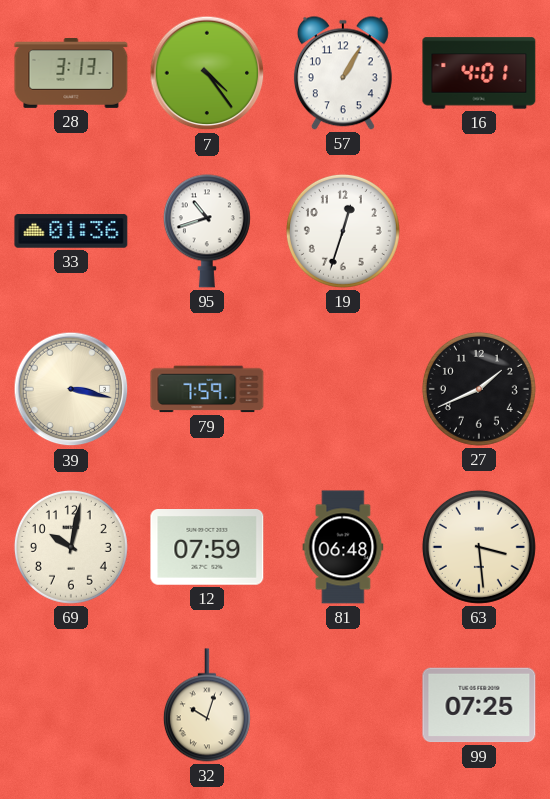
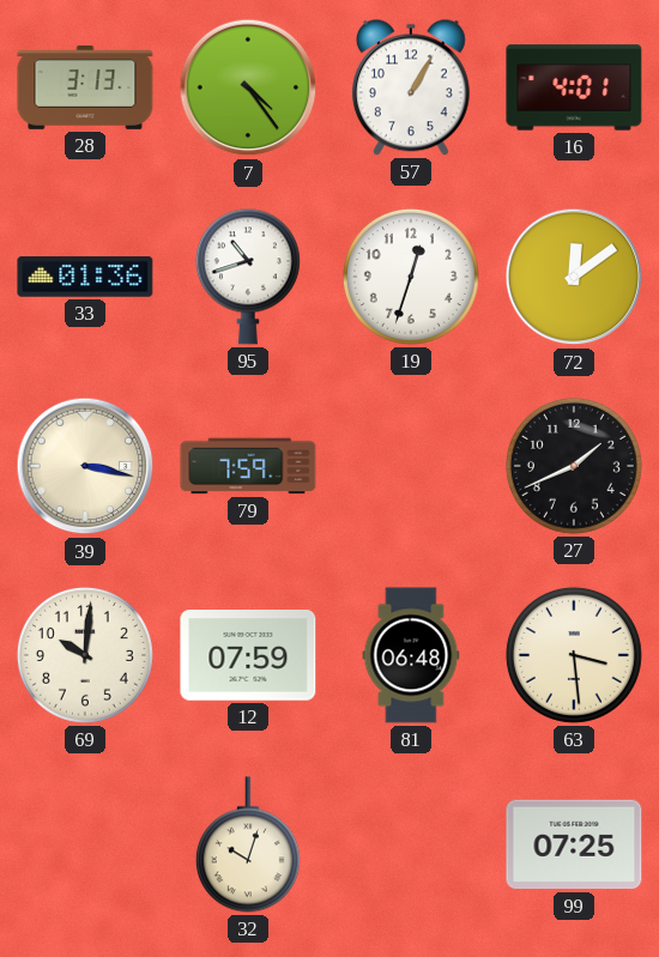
72: none -> 12:09 (574, 277)
69: 10:02 -> 10:01 (85, 655)
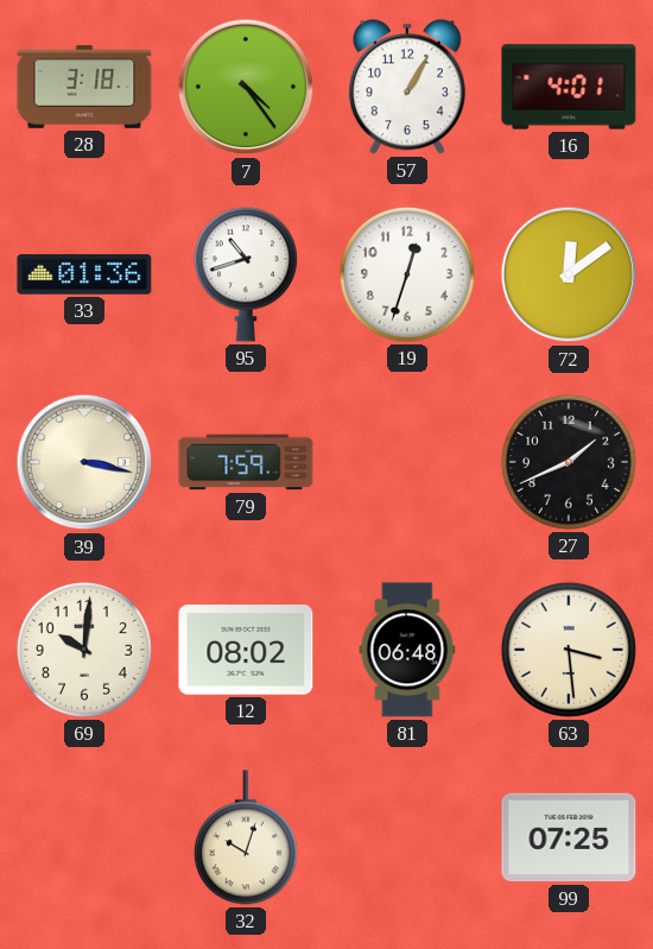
28: 3:13 -> 3:18 (84, 88)
12: 07:59 -> 08:02 (246, 651)
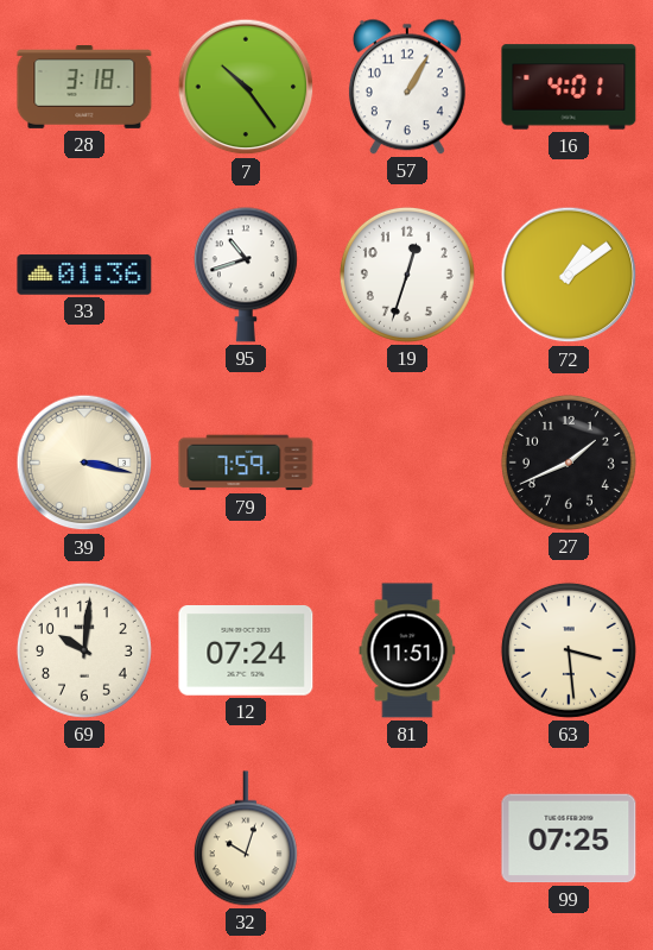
7: 4:24 -> 10:24 (246, 87)
72: 12:09 -> 1:09 (569, 275)
12: 08:02 -> 07:24 (246, 652)
81: 06:48 -> 11:51 (407, 650)
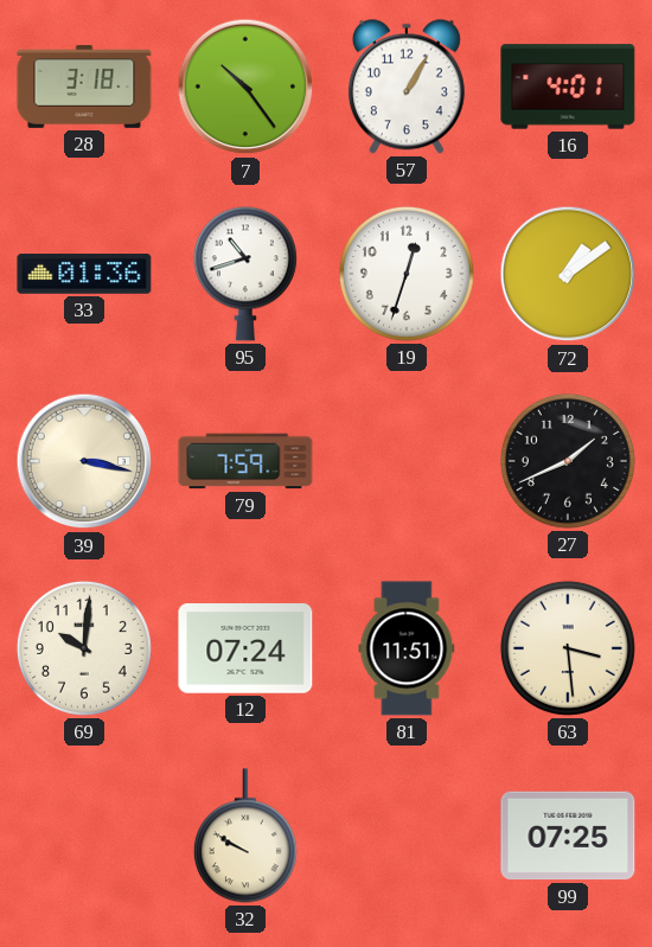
32: 10:03 -> 9:50 (245, 836)
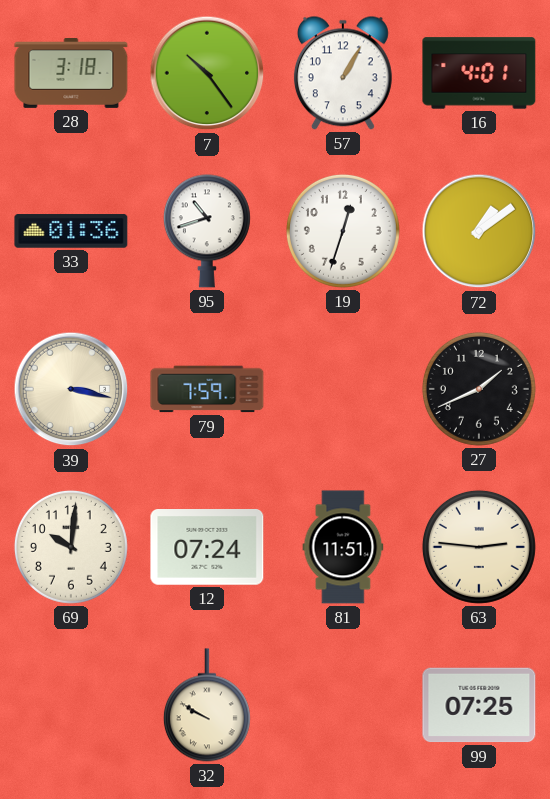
63: 3:29 -> 2:46 (479, 547)
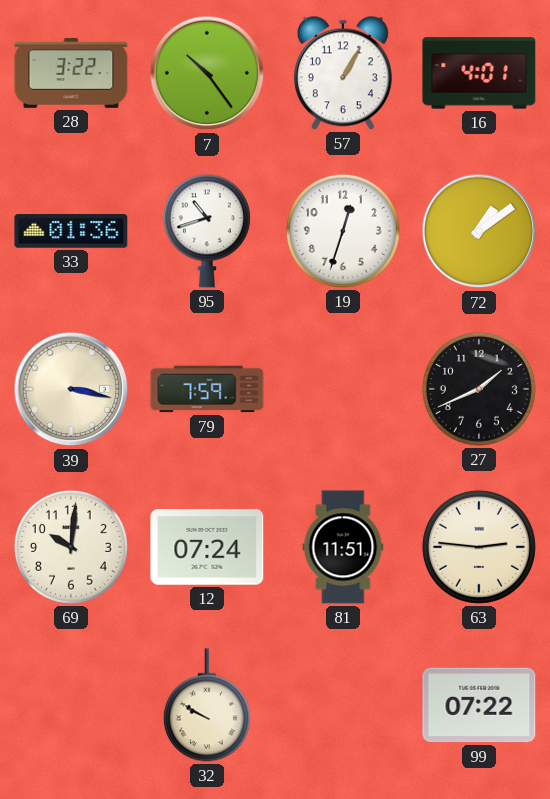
28: 3:18 -> 3:22 (71, 74)
99: 07:25 -> 07:22 (479, 705)
